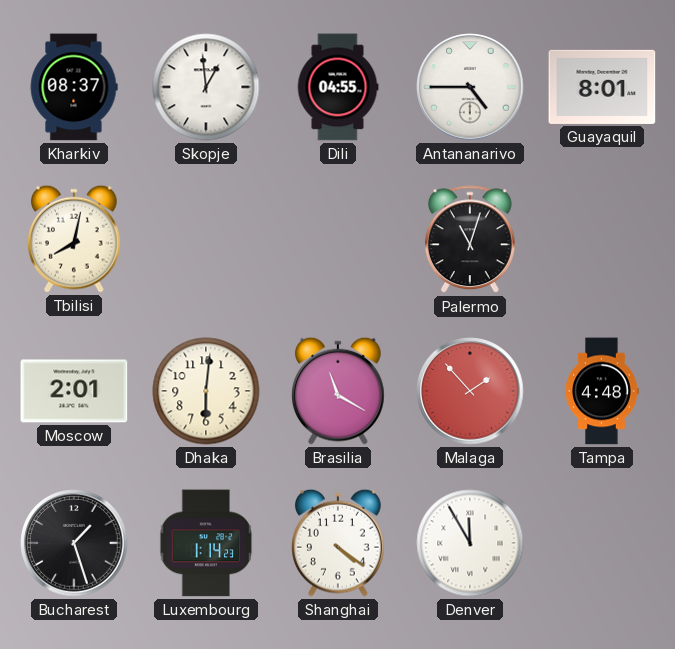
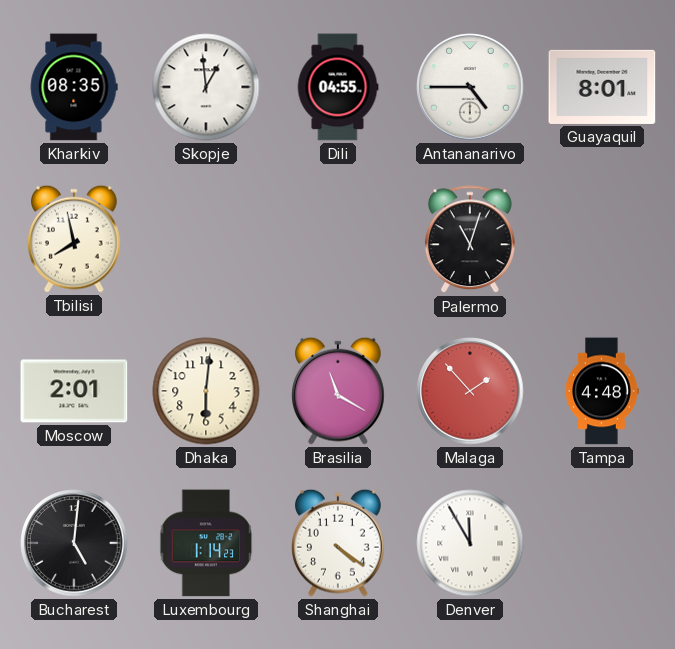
Kharkiv: 08:37 -> 08:35 (74, 87)
Tbilisi: 8:02 -> 7:58 (75, 239)
Bucharest: 1:27 -> 5:01 (74, 543)
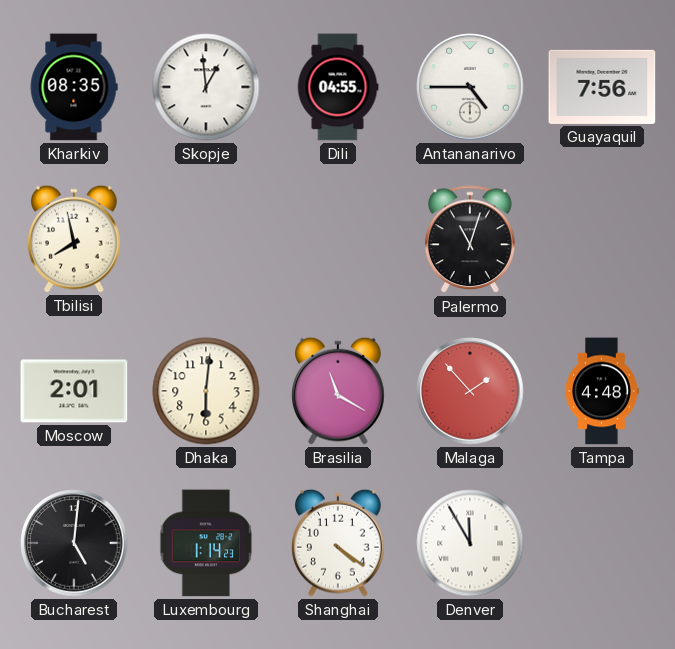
Guayaquil: 8:01 -> 7:56 (602, 87)
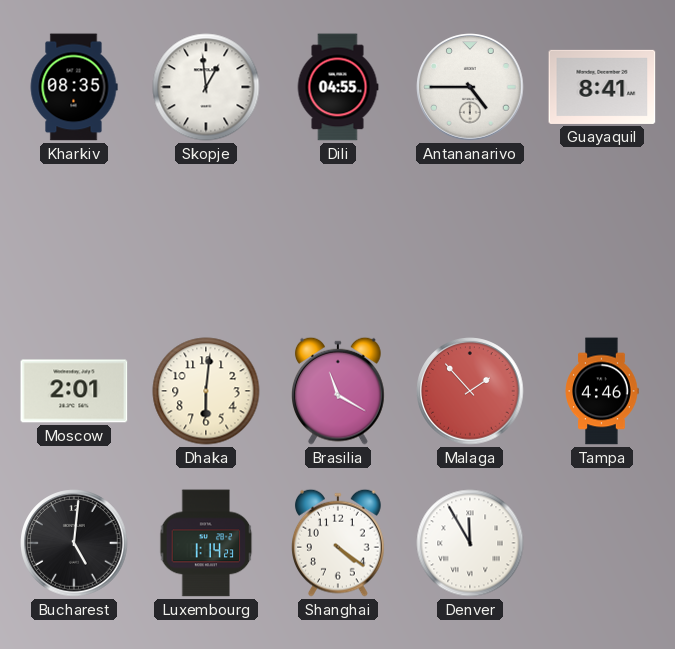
Guayaquil: 7:56 -> 8:41 (602, 87)
Tbilisi: 7:58 -> none (75, 239)
Palermo: 11:03 -> none (470, 240)
Tampa: 4:48 -> 4:46 (602, 391)
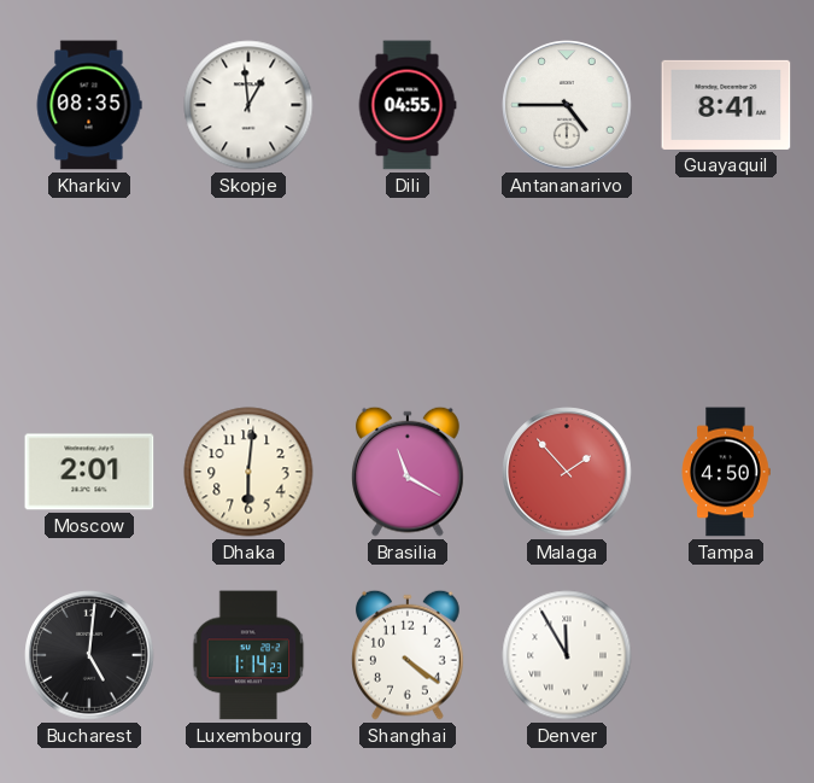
Tampa: 4:46 -> 4:50 (726, 472)
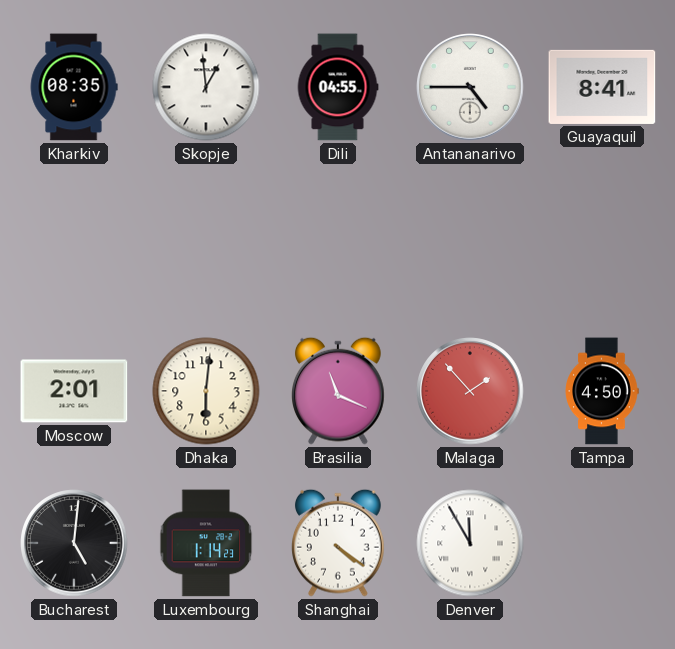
Brasilia: 11:20 -> 11:19 (339, 391)
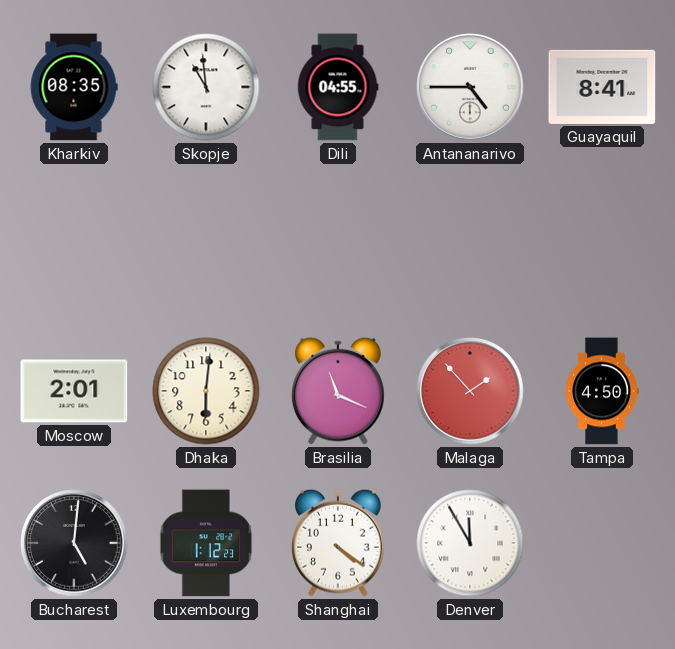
Skopje: 12:59 -> 10:59 (206, 87)
Luxembourg: 1:14 -> 1:12 (206, 543)
